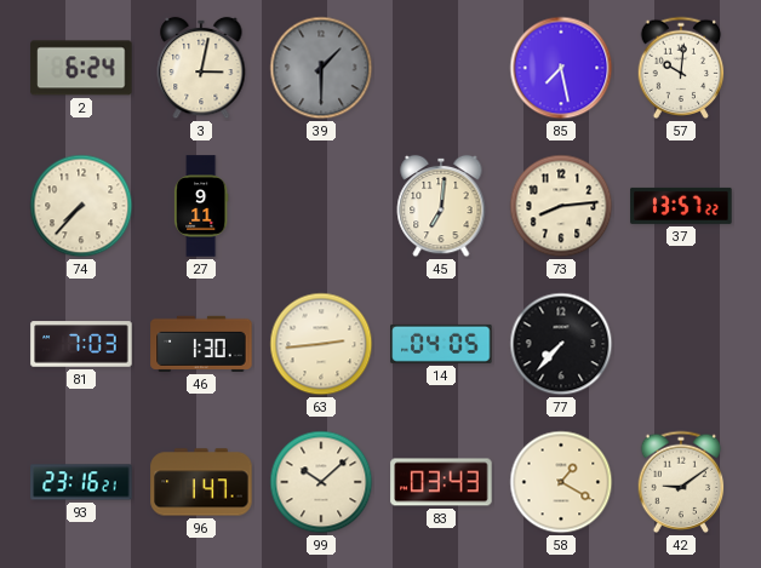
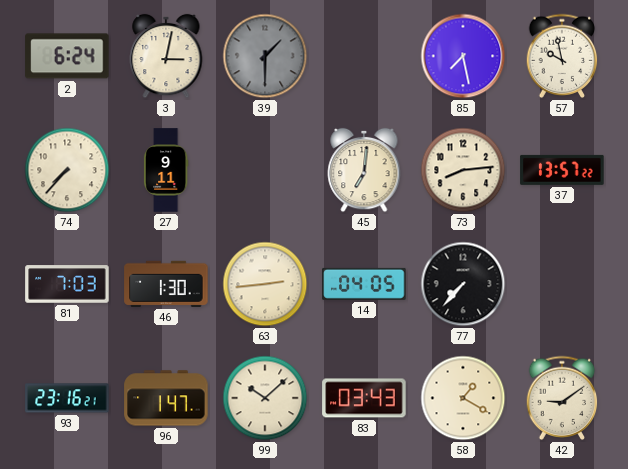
57: 10:01 -> 9:58 (562, 56)
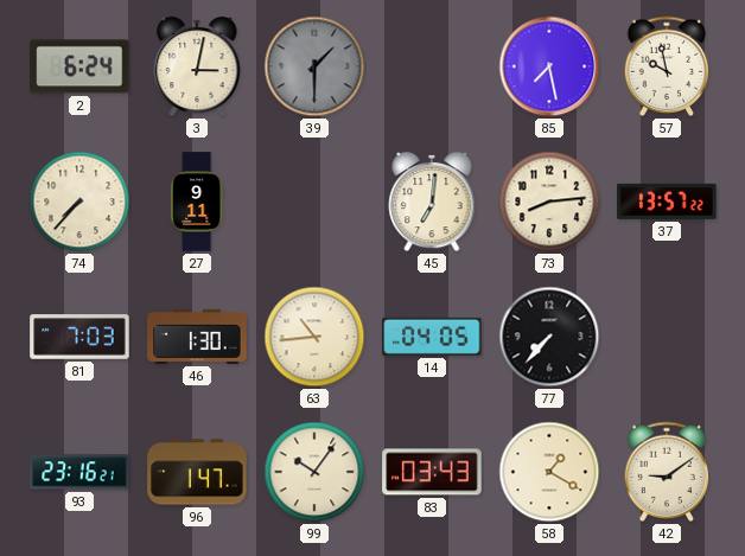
63: 2:44 -> 10:44 (314, 337)
99: 10:08 -> 10:06 (314, 472)
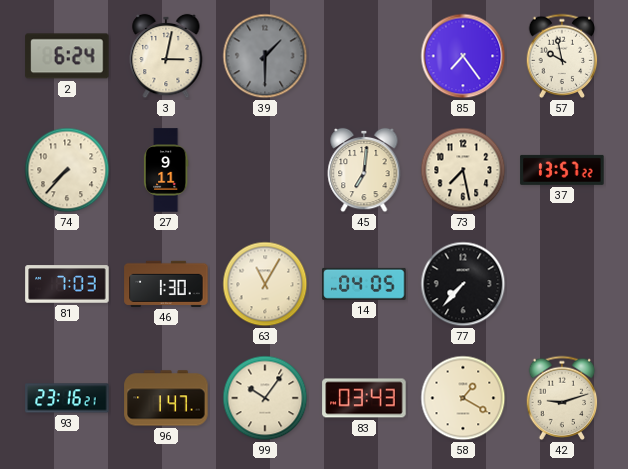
85: 7:28 -> 7:24 (463, 56)
73: 8:14 -> 7:28 (463, 170)
63: 10:44 -> 11:05 (265, 284)
42: 9:09 -> 9:12 (562, 398)
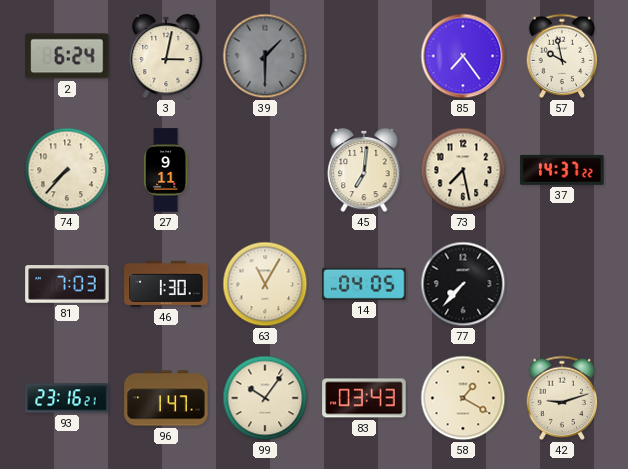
37: 13:57 -> 14:37 (562, 170)
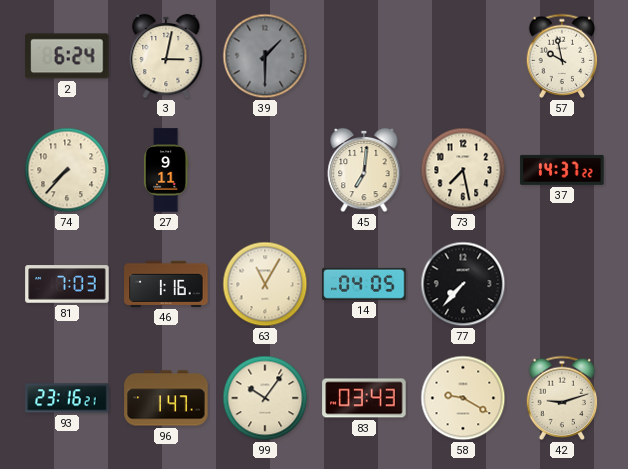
85: 7:24 -> none (463, 56)
46: 1:30 -> 1:16 (166, 284)
58: 1:20 -> 9:20 (463, 398)
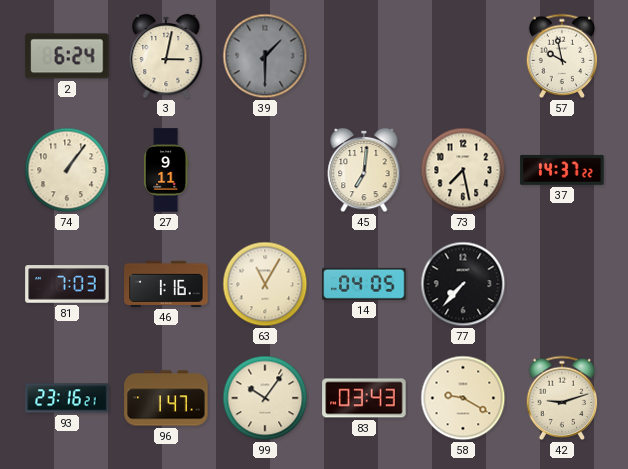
74: 7:37 -> 1:06 (67, 170)
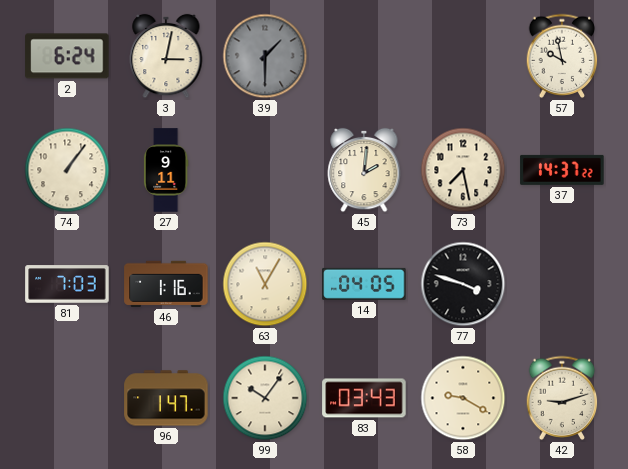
45: 7:01 -> 2:01 (364, 170)
77: 7:37 -> 3:48 (463, 284)
93: 23:16 -> none (67, 398)
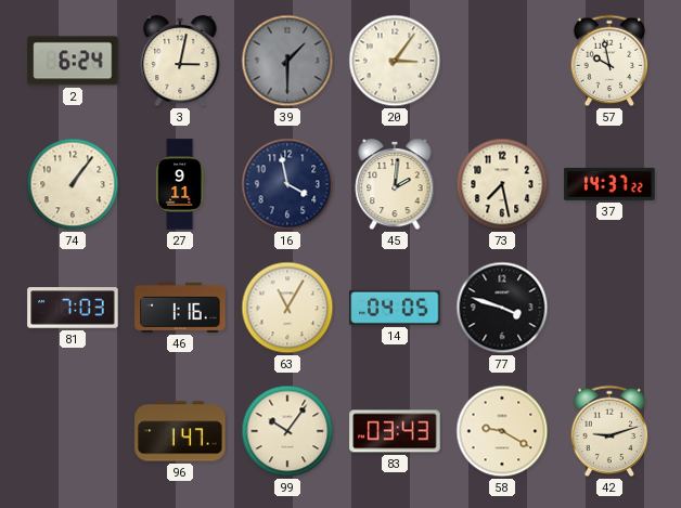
20: none -> 3:06 (395, 61)
16: none -> 3:58 (287, 184)
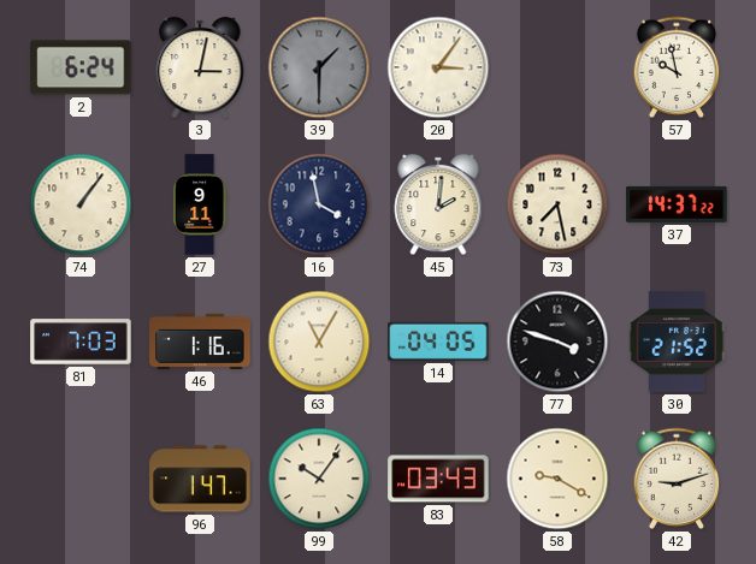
30: none -> 21:52 (677, 342)
